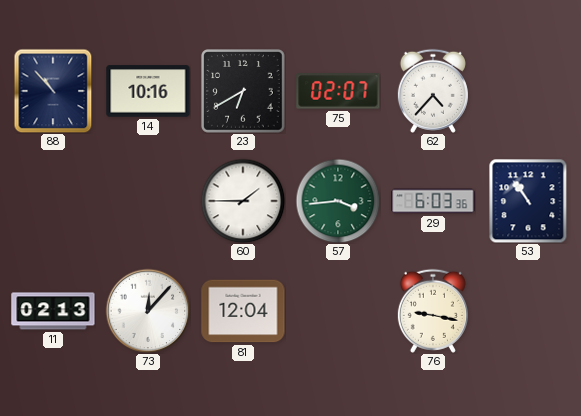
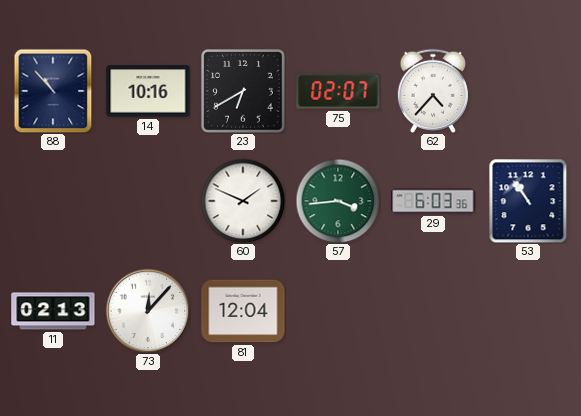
60: 1:45 -> 1:49 (243, 201)
76: 9:17 -> none (433, 311)
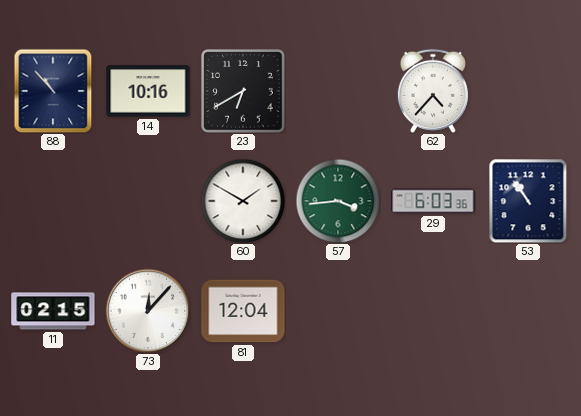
75: 02:07 -> none (338, 91)
60: 1:49 -> 1:50 (243, 201)
11: 02:13 -> 02:15 (53, 311)
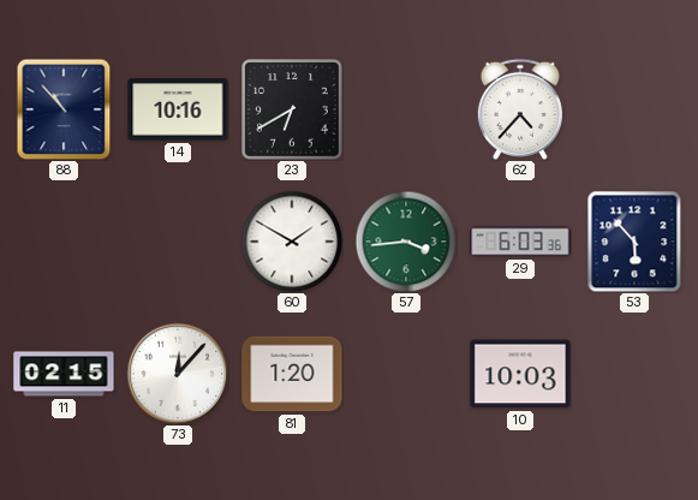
53: 10:54 -> 5:53 (634, 242)
81: 12:04 -> 1:20 (292, 374)
10: none -> 10:03 (520, 374)
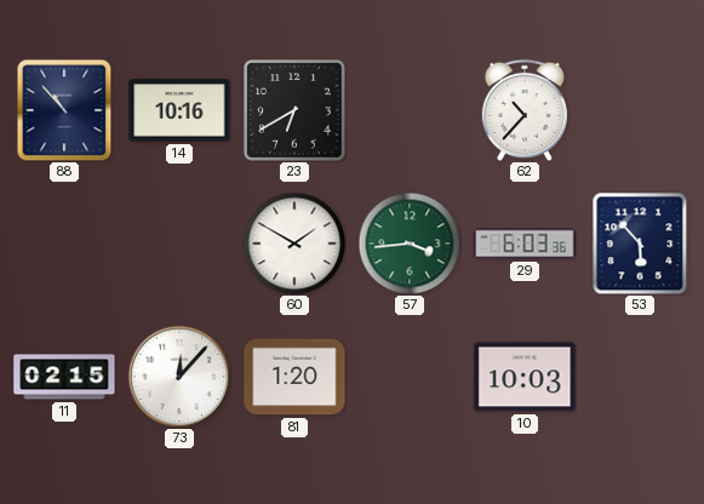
62: 4:37 -> 10:37 (525, 110)
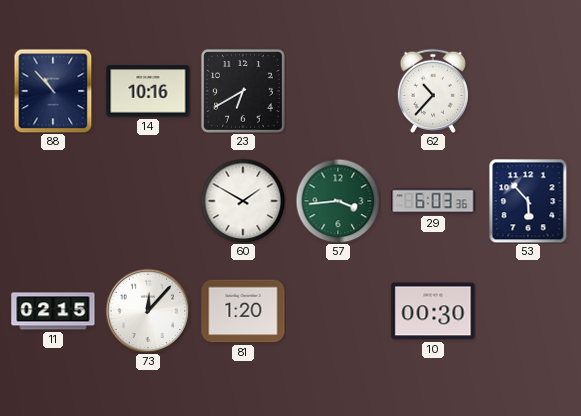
10: 10:03 -> 00:30 (433, 311)
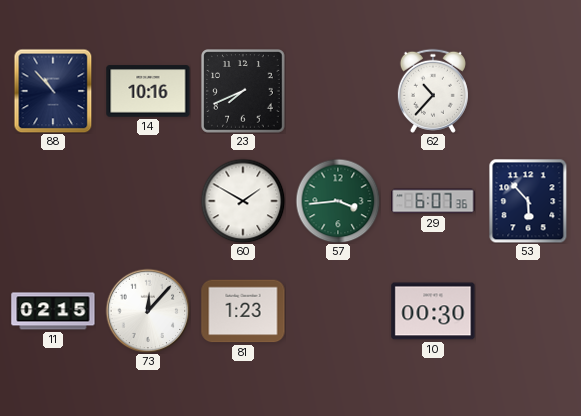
23: 6:40 -> 7:41 (244, 92)
29: 6:03 -> 6:07 (433, 201)
81: 1:20 -> 1:23 (243, 311)
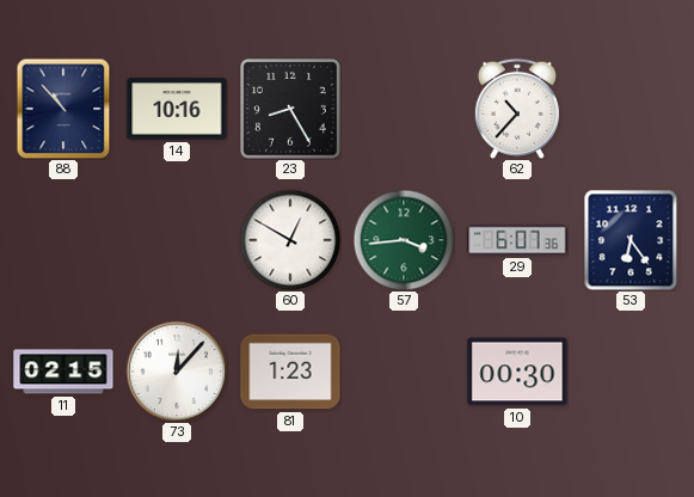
23: 7:41 -> 8:25 (291, 110)
60: 1:50 -> 12:50 (290, 240)
53: 5:53 -> 6:24 (631, 240)
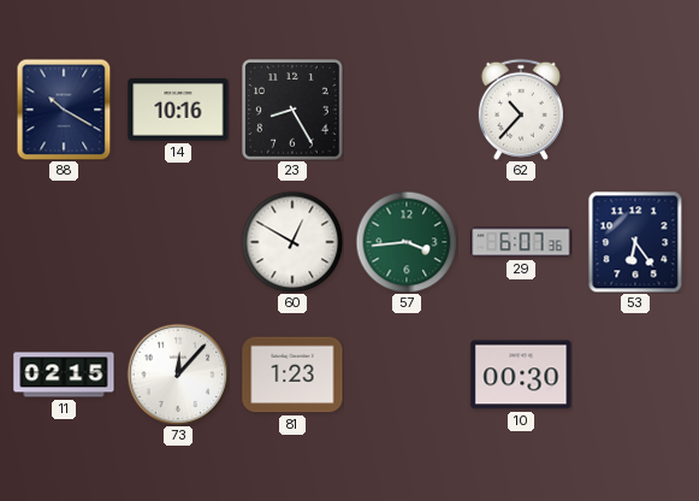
88: 10:53 -> 10:20 (64, 110)
